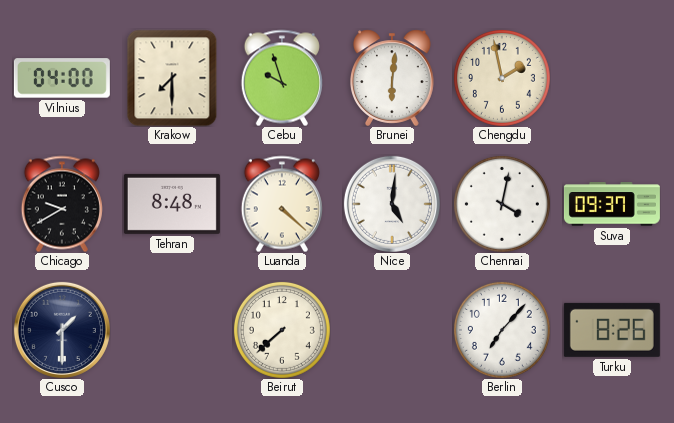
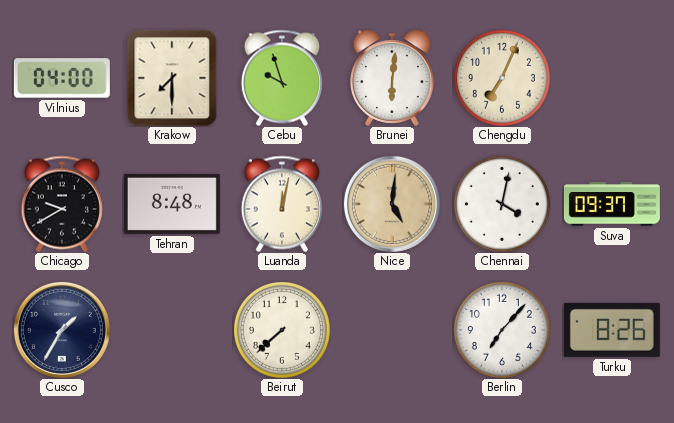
Chengdu: 1:58 -> 7:04 (502, 78)
Luanda: 4:22 -> 12:02 (282, 204)
Nice dial: white -> champagne (392, 204)
Cusco: 1:30 -> 1:35 (62, 330)
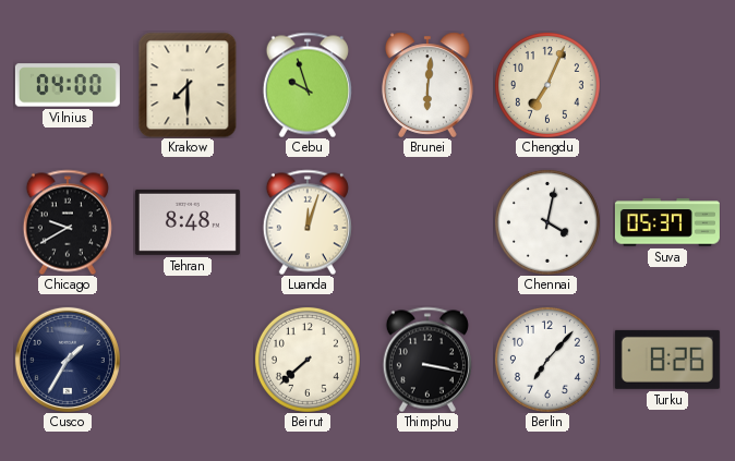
Luanda: 12:02 -> 12:03 (308, 222)
Nice: 5:01 -> none (392, 204)
Suva: 09:37 -> 05:37 (667, 222)
Thimphu: none -> 3:17 (427, 360)
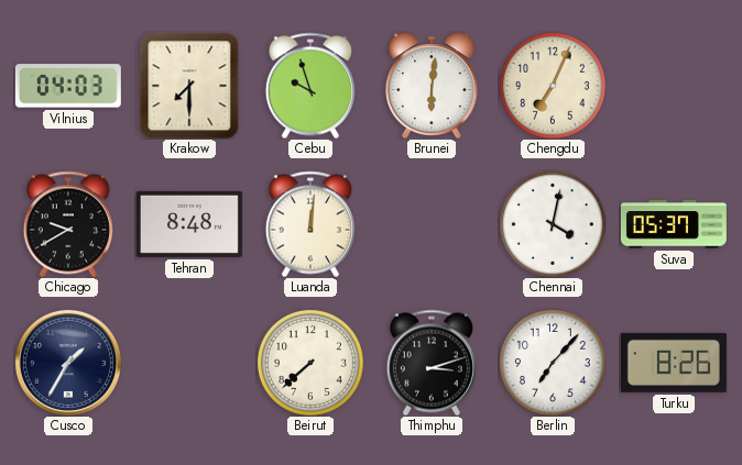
Vilnius: 04:00 -> 04:03 (68, 86)
Luanda: 12:03 -> 12:01 (310, 224)
Thimphu: 3:17 -> 3:12 (432, 363)
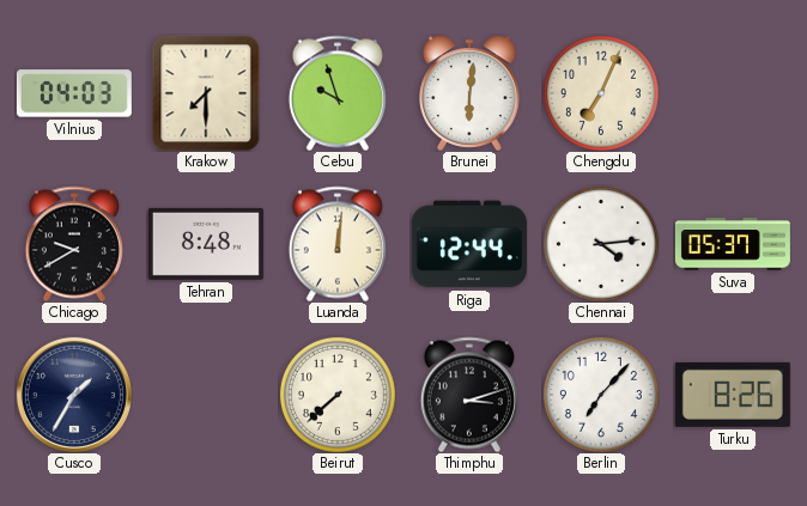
Riga: none -> 12:44 (469, 244)
Chennai: 4:02 -> 4:14 (601, 244)
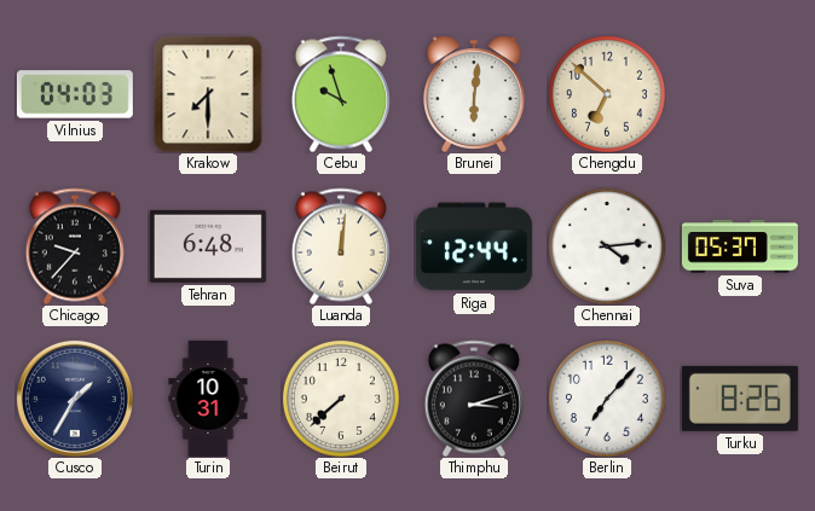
Chengdu: 7:04 -> 6:52 (607, 94)
Chicago: 9:40 -> 9:37 (75, 246)
Tehran: 8:48 -> 6:48 (208, 246)
Turin: none -> 10:31 (208, 399)
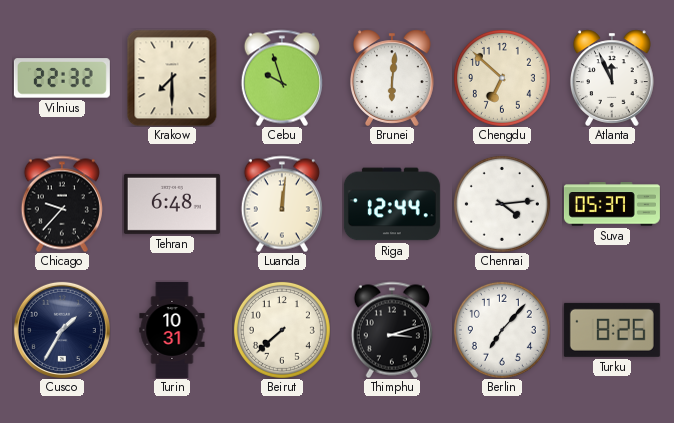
Vilnius: 04:03 -> 22:32 (62, 78)
Atlanta: none -> 11:56 (613, 78)
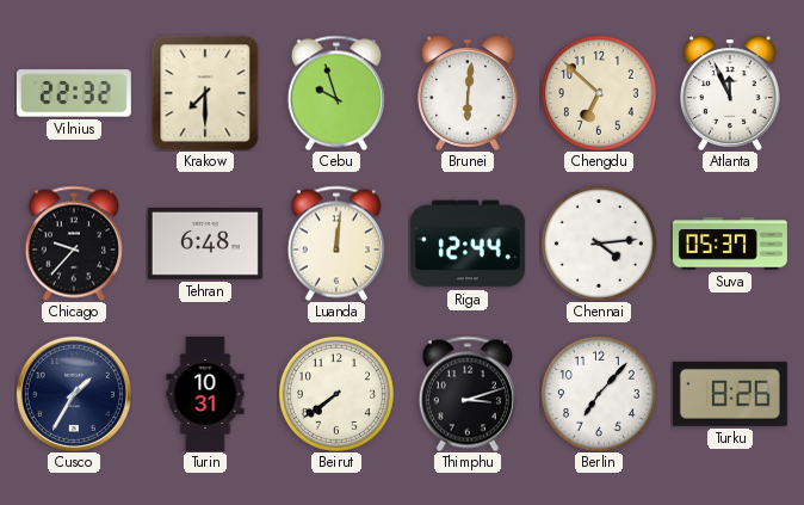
Beirut: 7:38 -> 7:39 (336, 394)
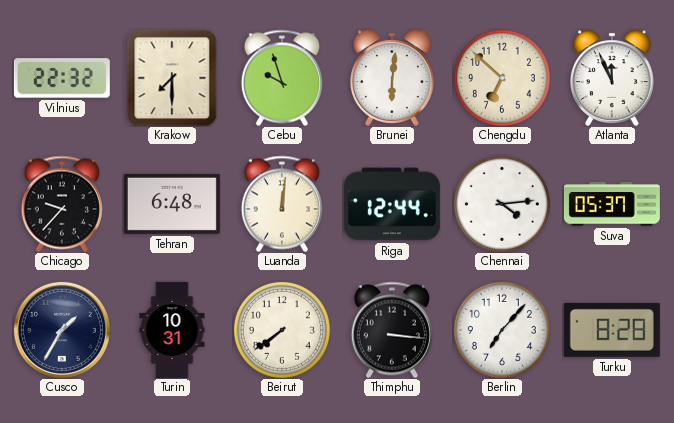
Thimphu: 3:12 -> 3:16 (392, 330)
Turku: 8:26 -> 8:28 (612, 330)
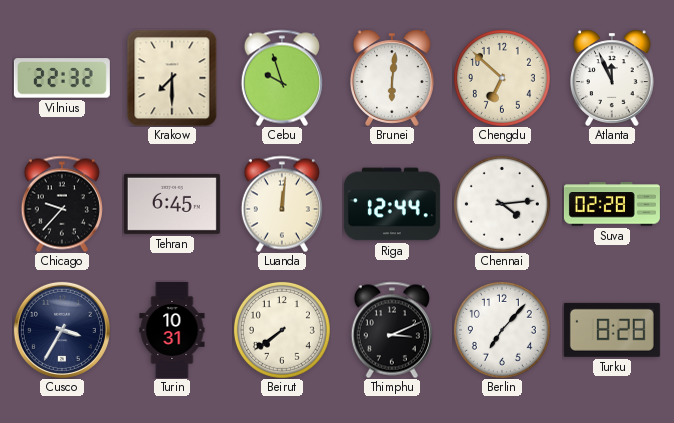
Tehran: 6:48 -> 6:45 (172, 204)
Suva: 05:37 -> 02:28 (612, 204)
Cusco: 1:35 -> 3:35 (62, 330)
Thimphu: 3:16 -> 3:11 (392, 330)
